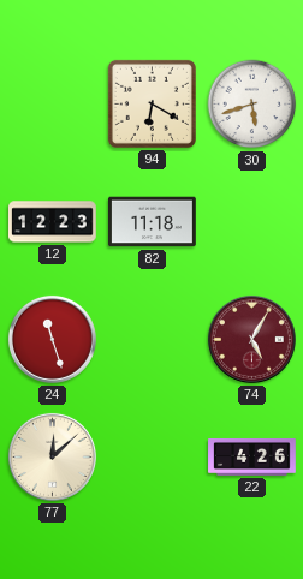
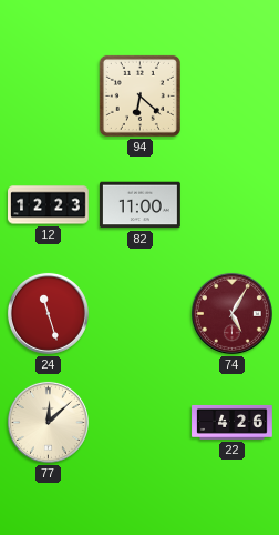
94: 6:20 -> 6:22 (139, 95)
30: 5:42 -> none (252, 105)
82: 11:18 -> 11:00 (141, 205)
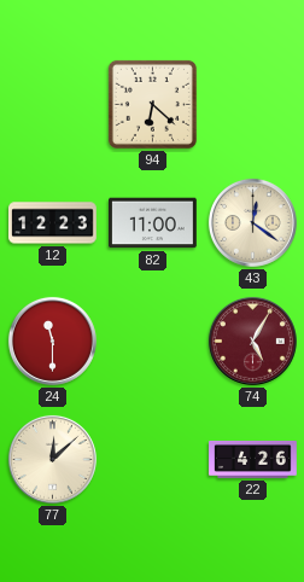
43: none -> 12:21 (252, 222)
24: 11:27 -> 11:30 (52, 341)
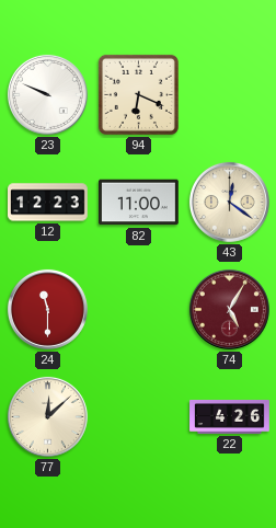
23: none -> 9:49 (47, 94)
94: 6:22 -> 6:19 (138, 94)
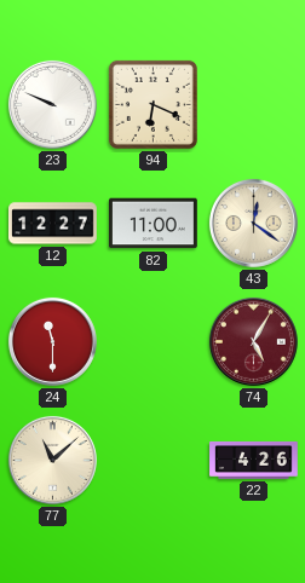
12: 12:23 -> 12:27 (53, 224)
77: 12:08 -> 11:08 (52, 460)
